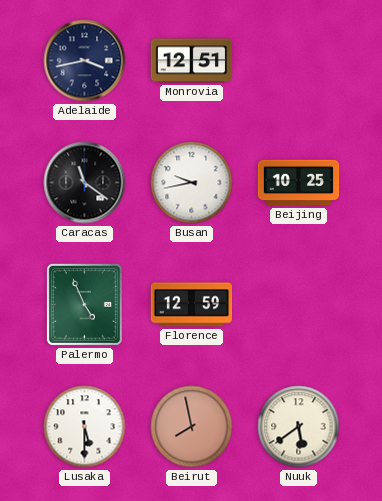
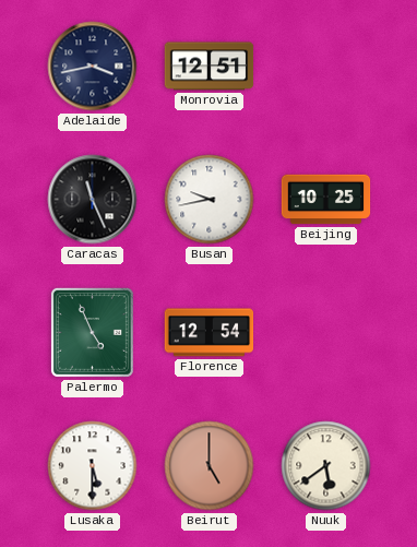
Caracas: 11:21 -> 11:26 (93, 200)
Florence: 12:59 -> 12:54 (210, 333)
Beirut: 7:58 -> 5:00 (210, 466)
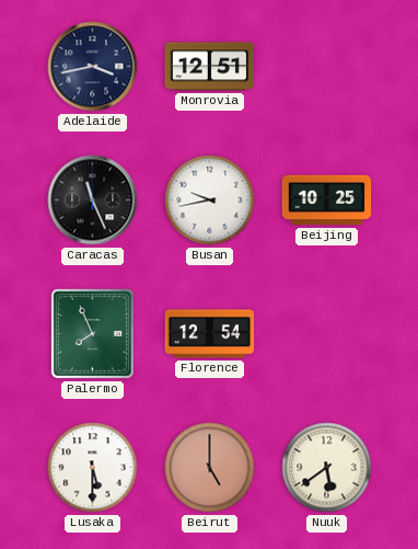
Palermo: 4:56 -> 7:56 (92, 333)
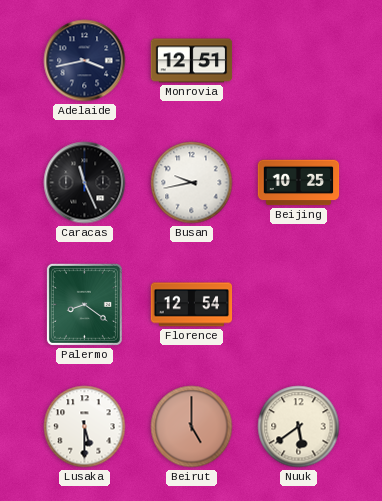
Palermo: 7:56 -> 8:21 (84, 304)
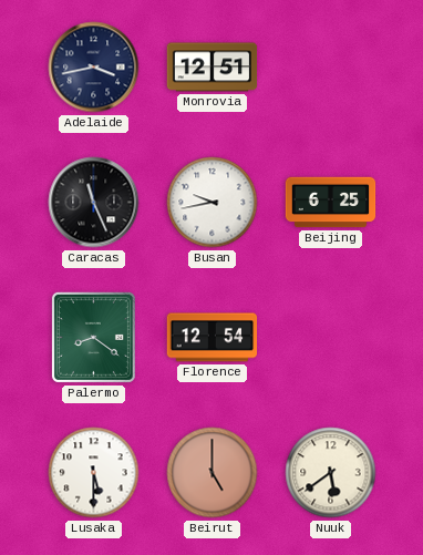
Beijing: 10:25 -> 6:25 (331, 203)
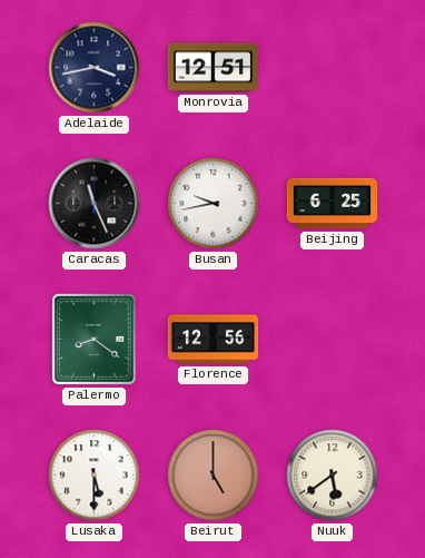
Florence: 12:54 -> 12:56 (214, 340)
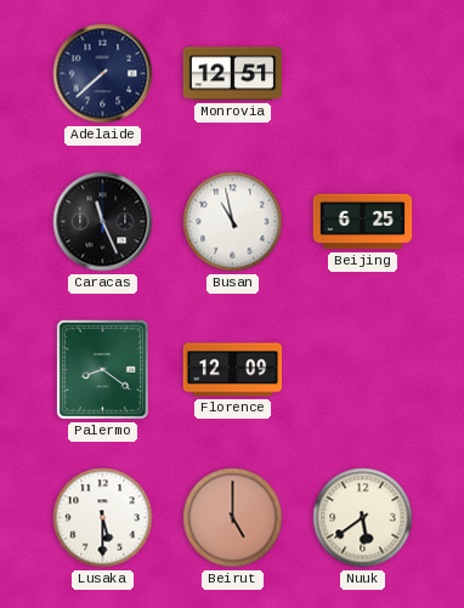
Adelaide: 3:43 -> 7:38 (103, 74)
Busan: 9:43 -> 10:58 (233, 222)
Florence: 12:56 -> 12:09 (233, 370)
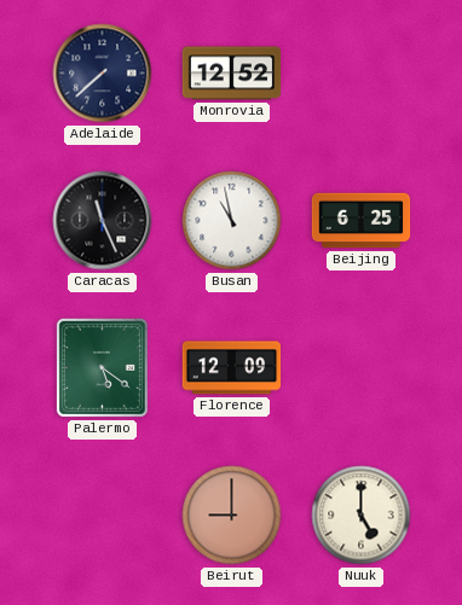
Monrovia: 12:51 -> 12:52 (232, 74)
Palermo: 8:21 -> 5:21 (102, 367)
Lusaka: 5:30 -> none (103, 518)
Beirut: 5:00 -> 9:00 (232, 516)
Nuuk: 5:39 -> 5:00 (362, 516)
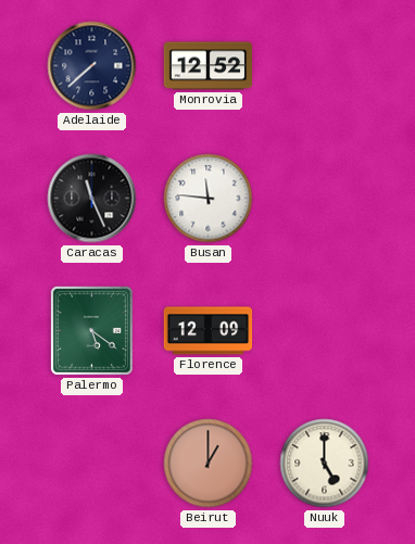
Busan: 10:58 -> 11:46 (209, 199)
Beijing: 6:25 -> none (362, 221)
Beirut: 9:00 -> 1:00 (209, 464)
